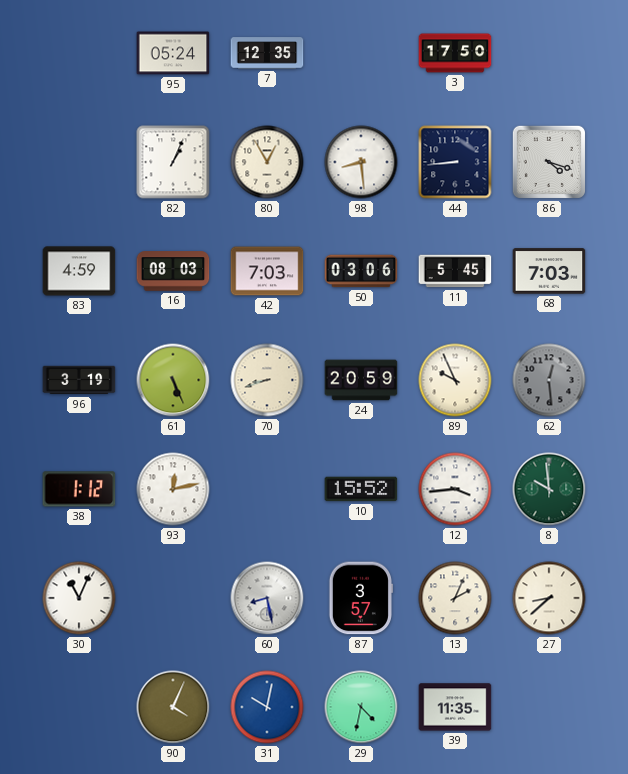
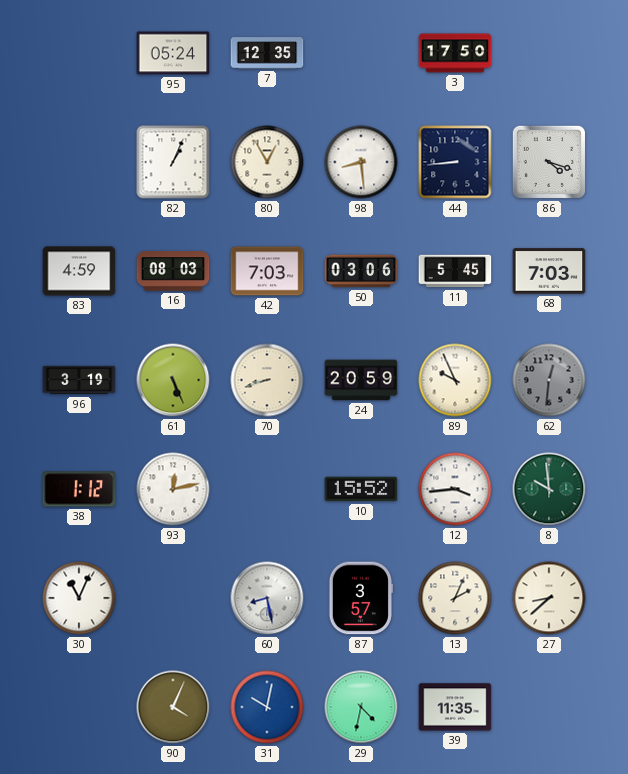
62: 12:29 -> 12:31 (549, 380)
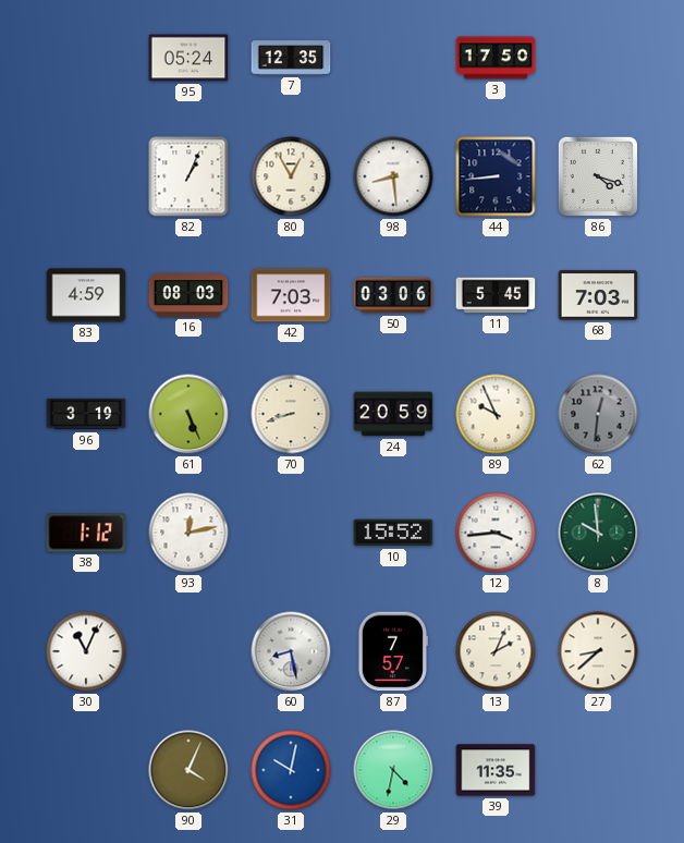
87: 3:57 -> 7:57 (392, 651)
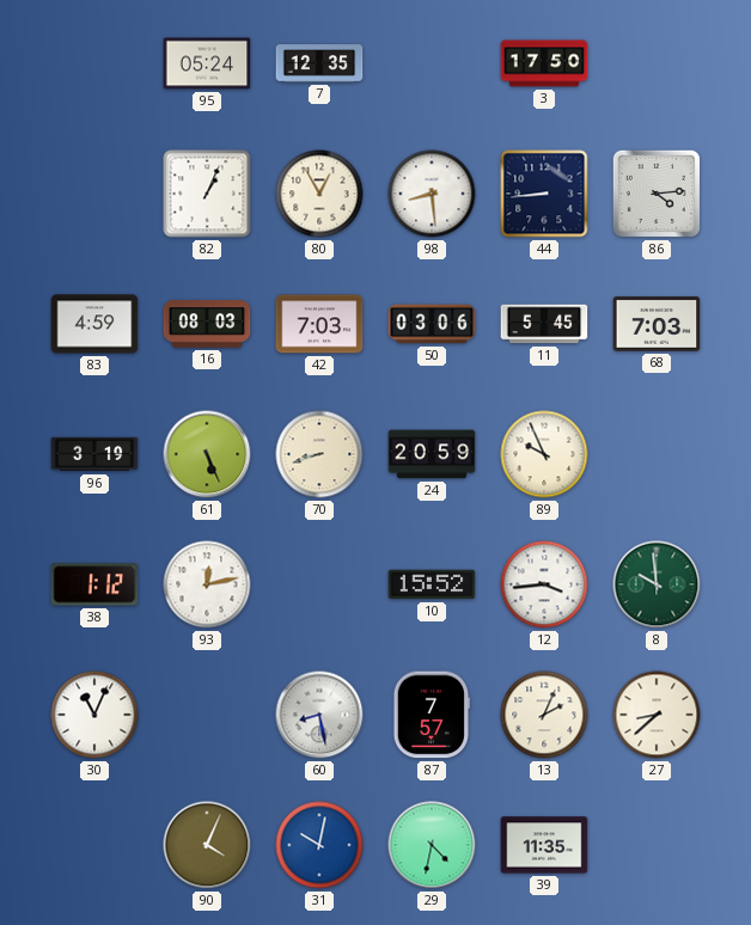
86: 4:18 -> 4:14 (657, 194)
62: 12:31 -> none (598, 414)
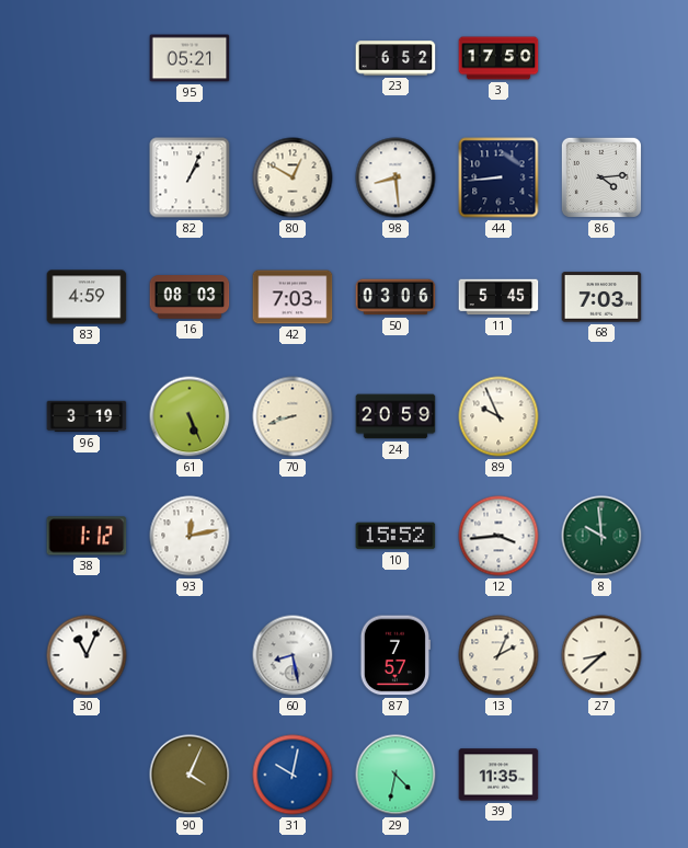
95: 05:24 -> 05:21 (190, 58)
7: 12:35 -> none (319, 63)
23: none -> 6:52 (395, 58)
80: 12:55 -> 12:50 (293, 177)
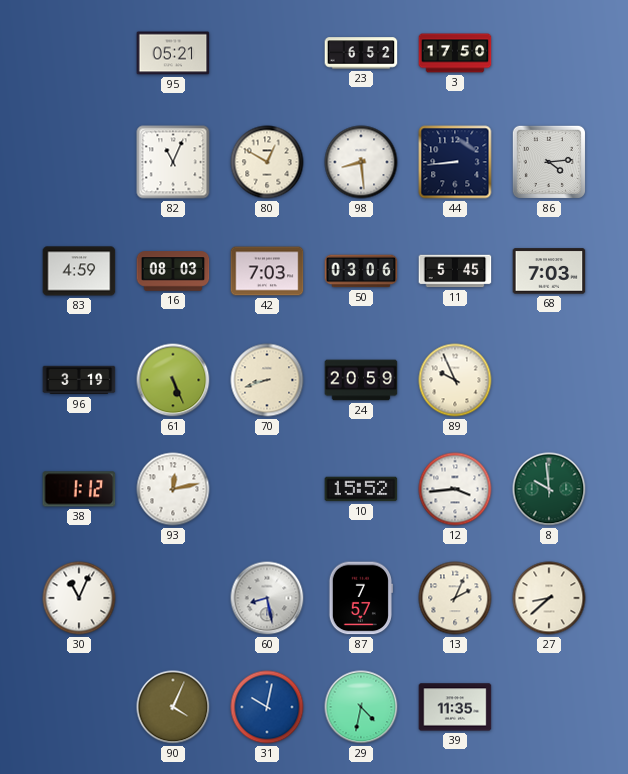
82: 1:04 -> 11:04 (173, 162)
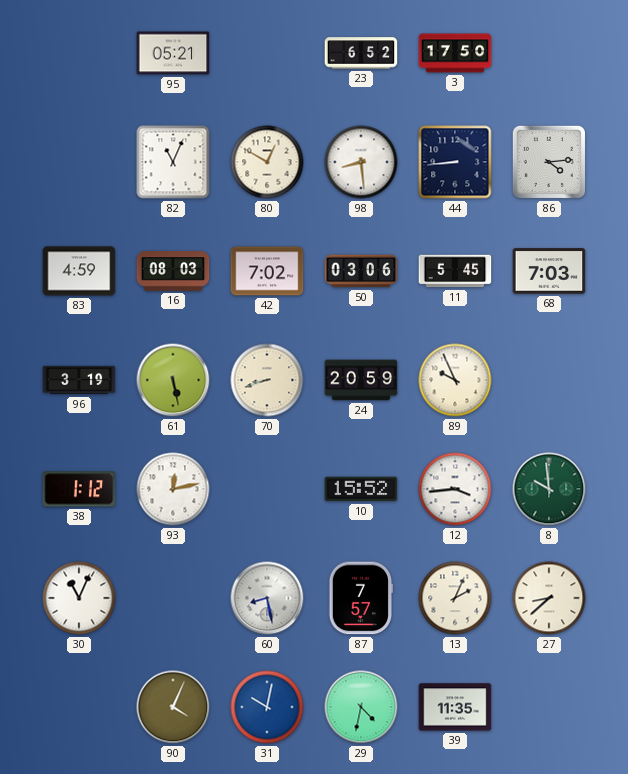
42: 7:03 -> 7:02 (267, 271)
61: 5:26 -> 5:28 (173, 380)
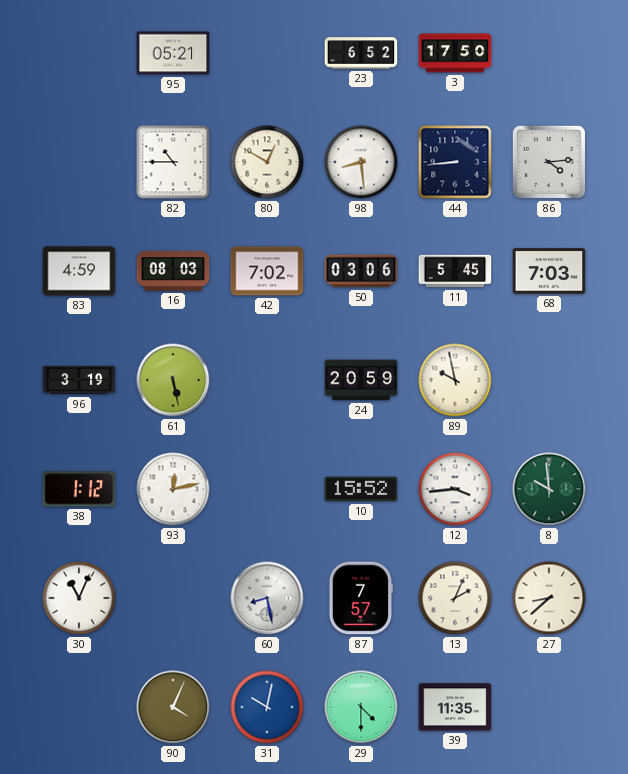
82: 11:04 -> 10:45 (173, 162)
70: 8:42 -> none (267, 380)
89: 9:56 -> 9:58 (455, 380)
29: 4:32 -> 4:30 (361, 707)
